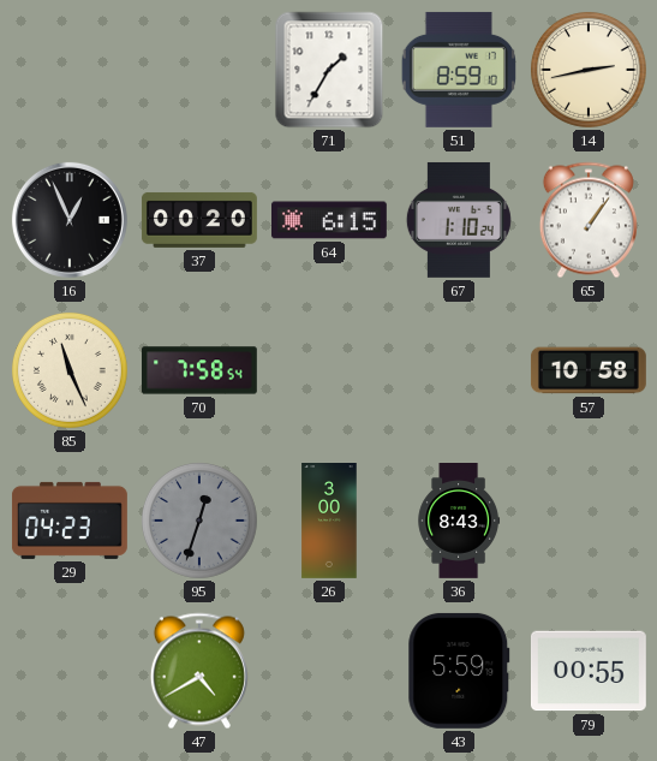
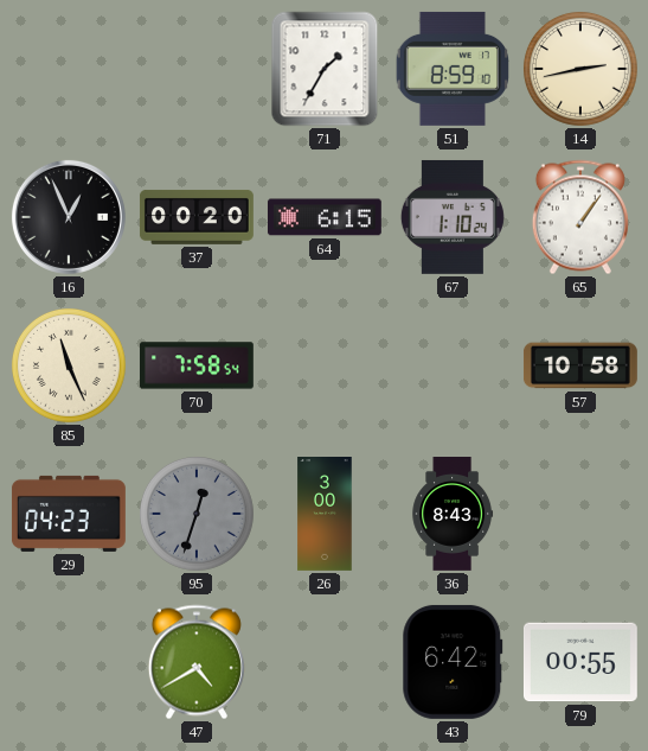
43: 5:59 -> 6:42 (453, 662)
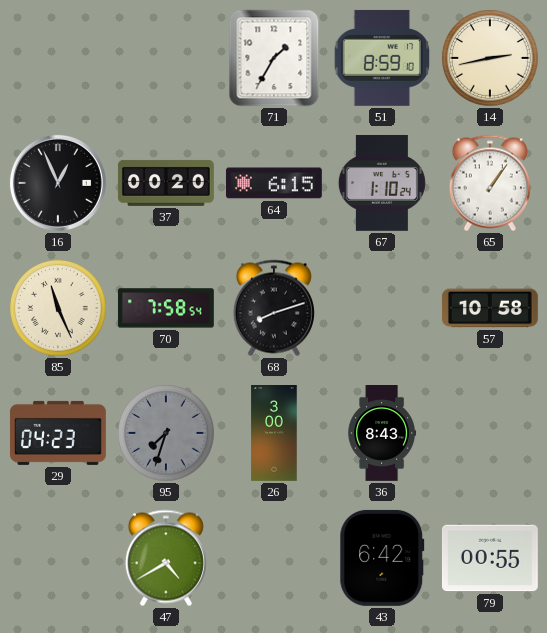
68: none -> 8:12 (274, 308)
95: 12:33 -> 7:33 (167, 434)
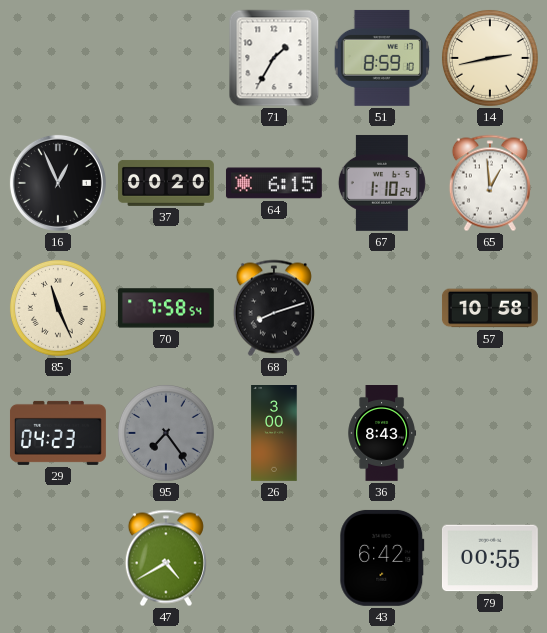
65: 1:06 -> 12:59 (490, 183)
95: 7:33 -> 7:24 (167, 434)
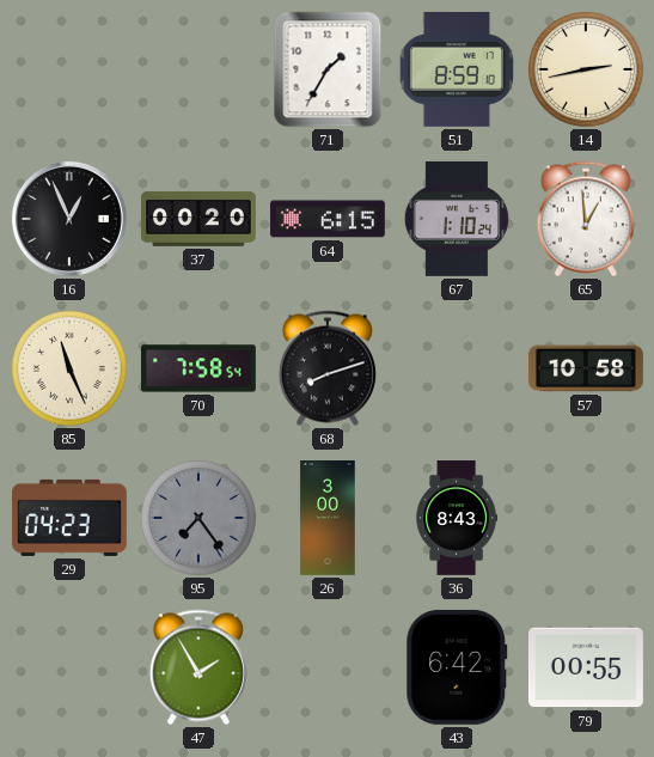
47: 4:40 -> 1:55 (198, 667)
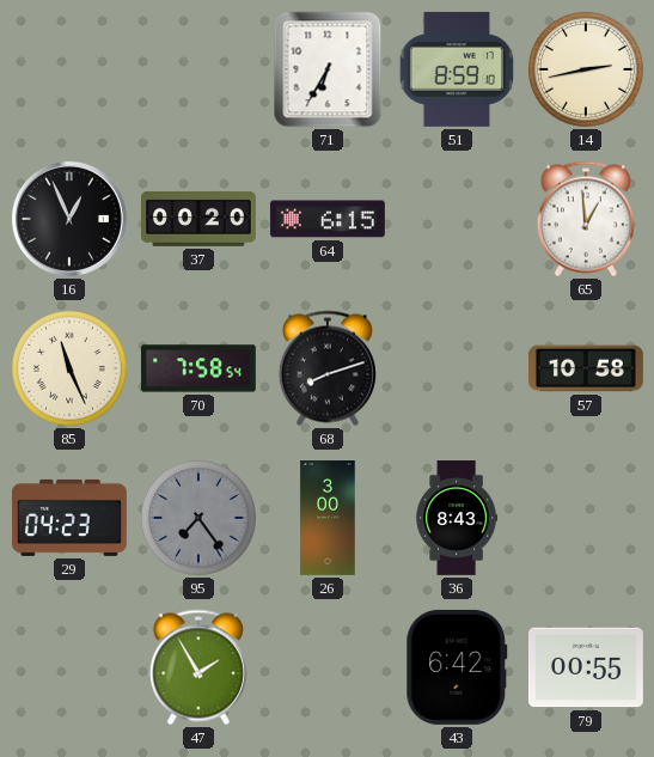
71: 1:35 -> 6:35 (328, 69)
67: 1:10 -> none (457, 219)
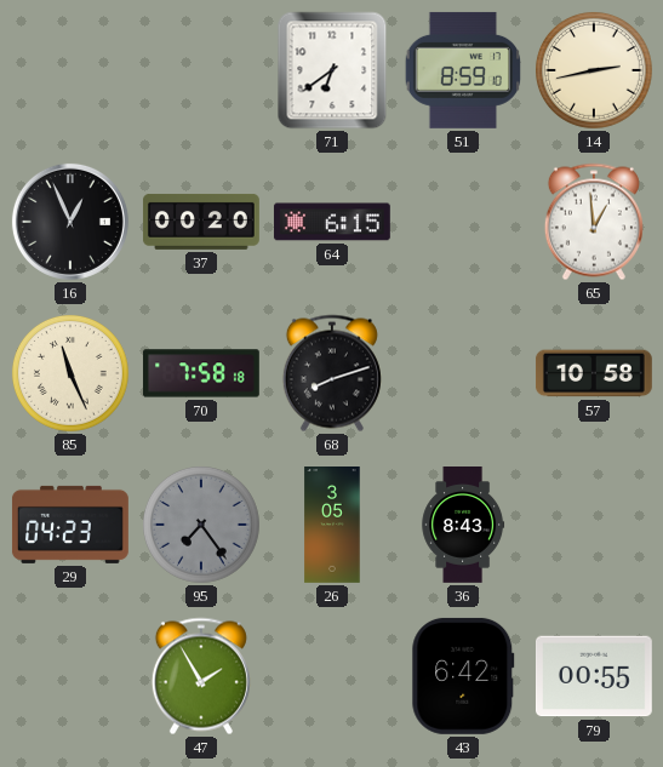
71: 6:35 -> 6:39 (332, 70)
70: 7:58:54 -> 7:58:18 (201, 373)
26: 3:00 -> 3:05 (332, 526)
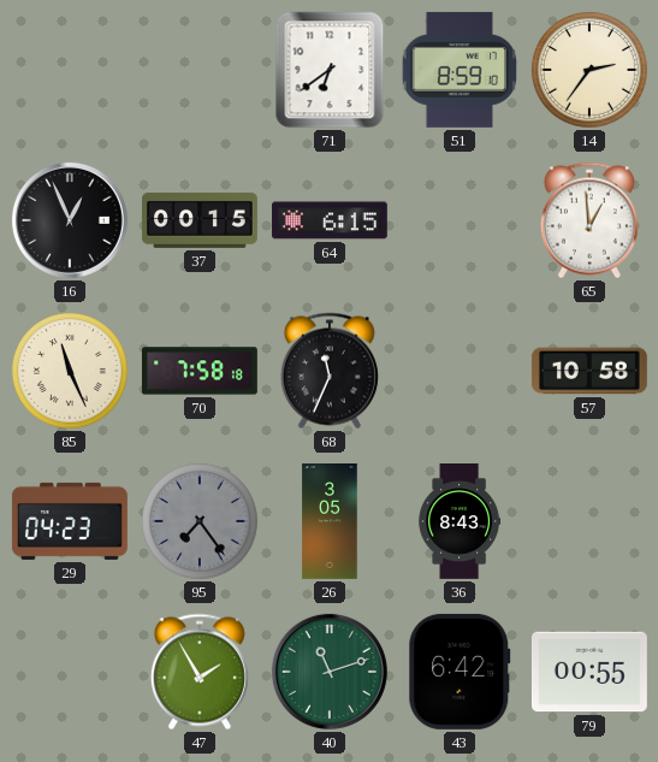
14: 2:43 -> 2:36 (591, 71)
37: 00:20 -> 00:15 (200, 220)
68: 8:12 -> 11:34 (330, 371)
40: none -> 11:12 (330, 672)
